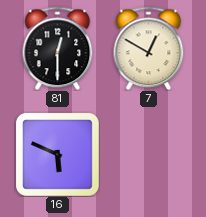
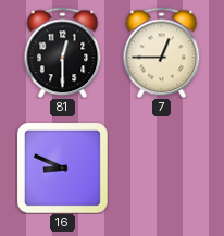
7: 12:50 -> 12:45 (162, 52)
16: 5:49 -> 8:49 (62, 167)
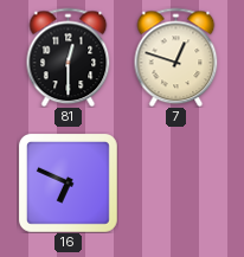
7: 12:45 -> 12:48 (176, 57)
16: 8:49 -> 6:49 (68, 182)
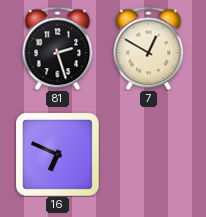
81: 12:30 -> 2:27 (58, 48)
7: 12:48 -> 12:50 (149, 48)
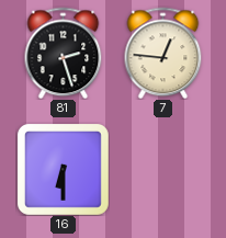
7: 12:50 -> 12:46 (163, 53)
16: 6:49 -> 6:30 (63, 169)
